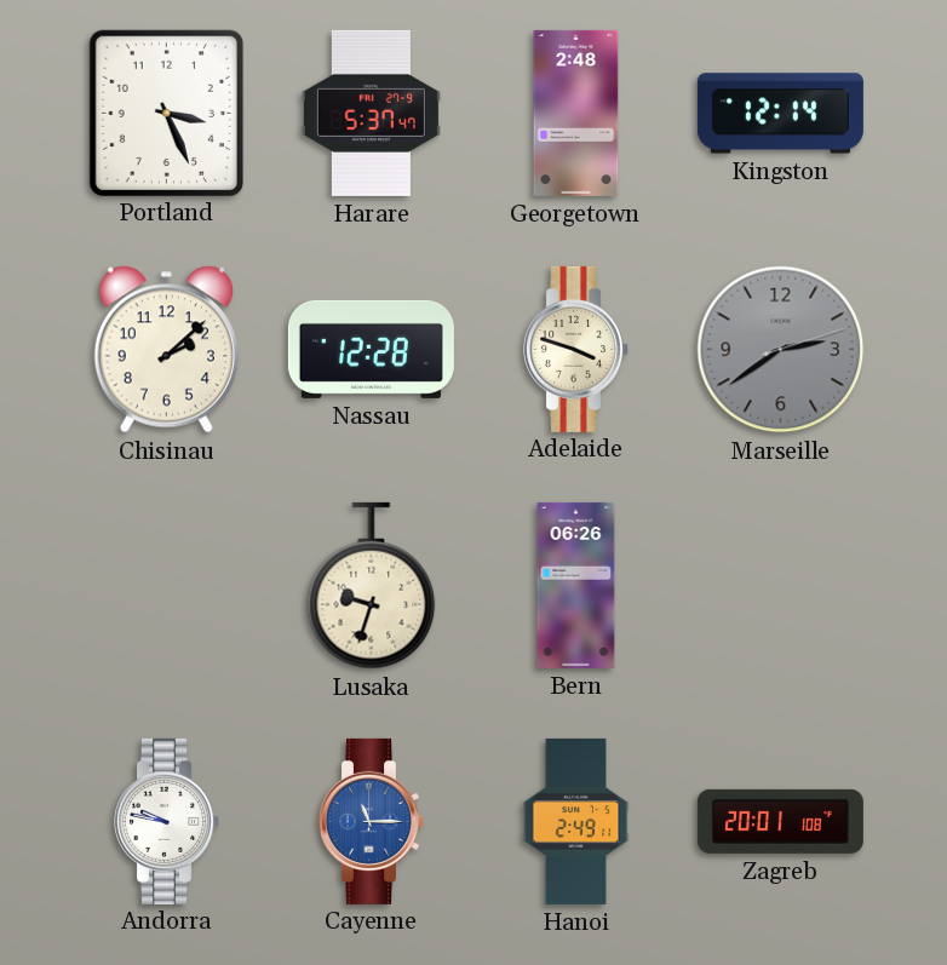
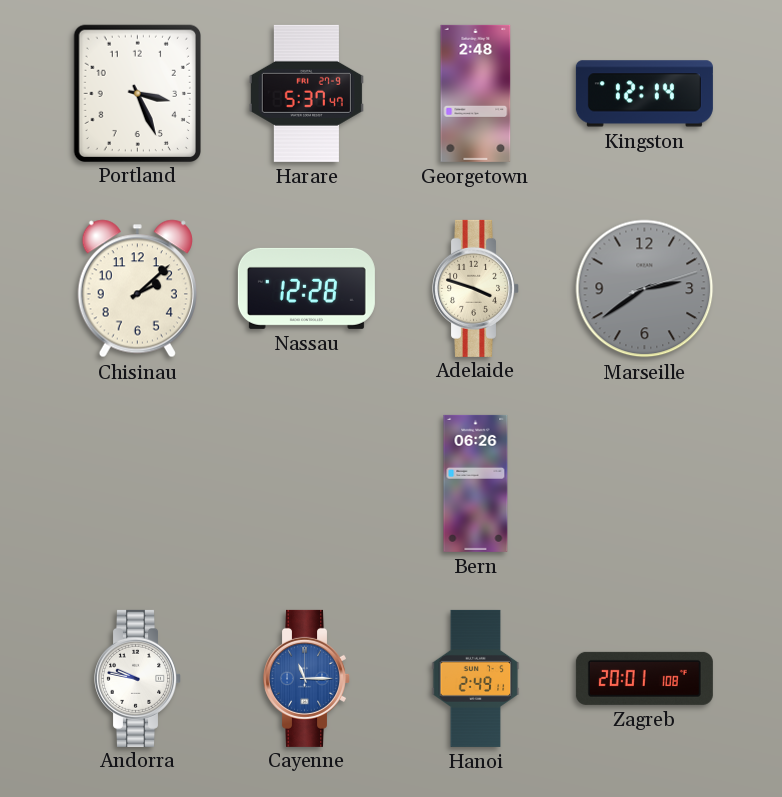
Lusaka: 9:33 -> none (372, 586)
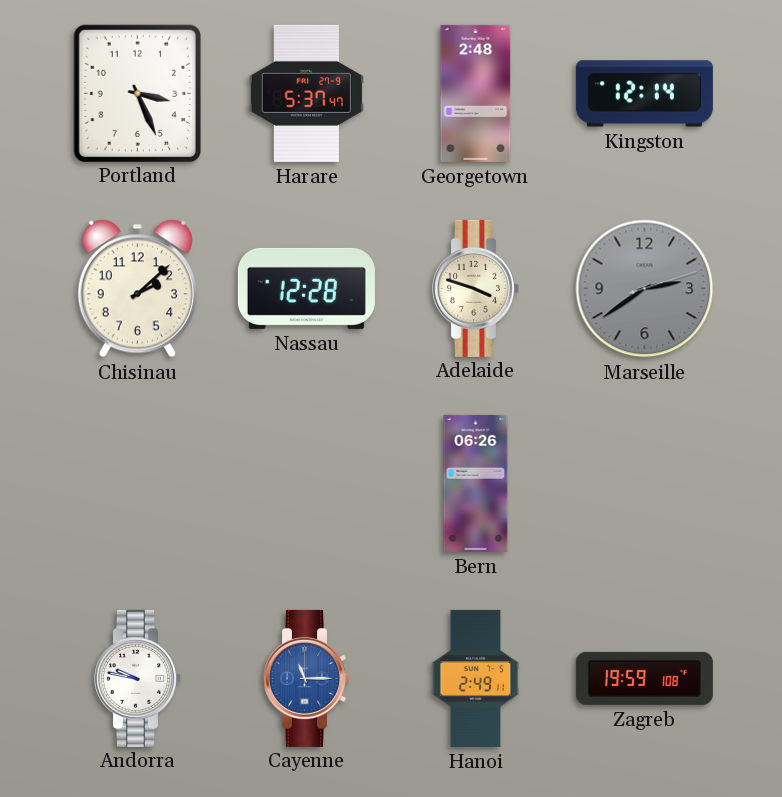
Zagreb: 20:01 -> 19:59 (644, 678)
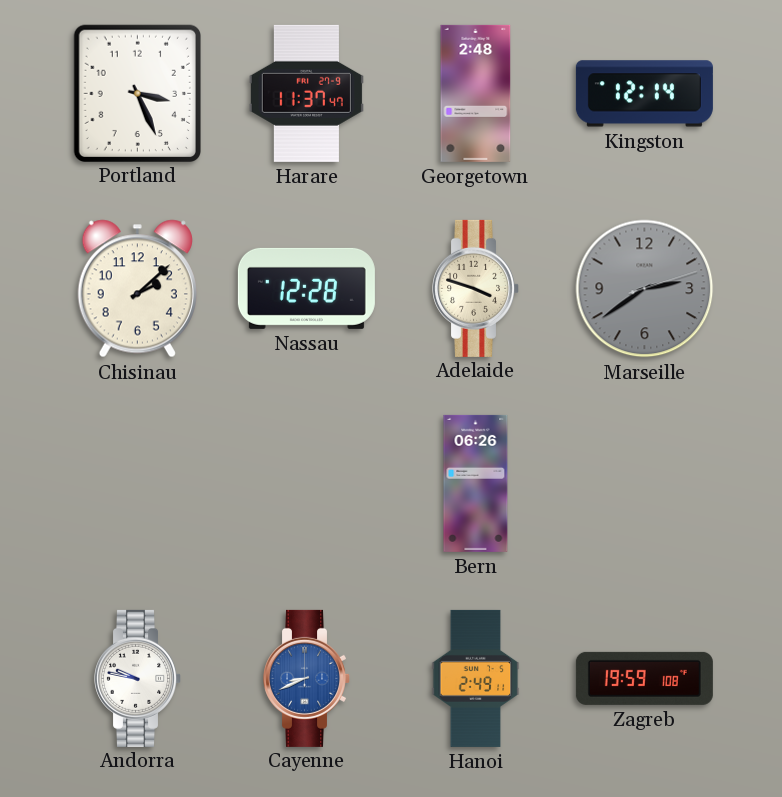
Harare: 5:37 -> 11:37 (306, 93)
Cayenne: 11:15 -> 8:41 (307, 678)
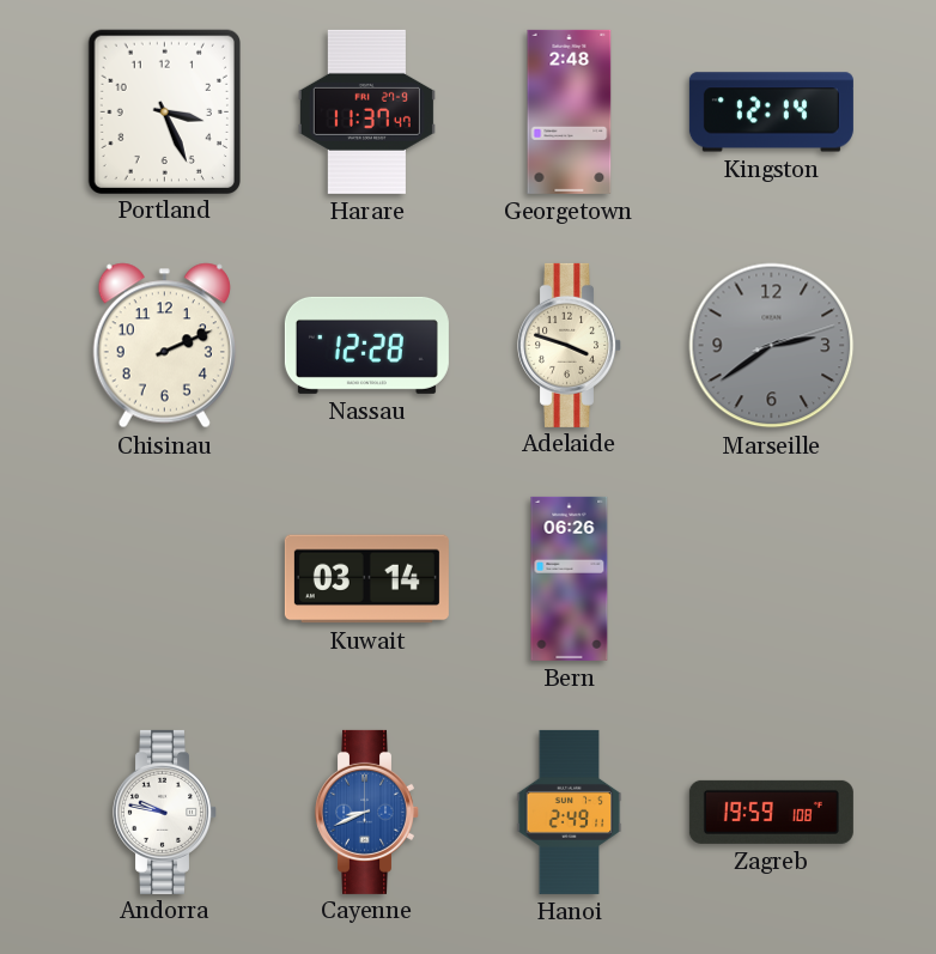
Chisinau: 2:08 -> 2:11 (164, 346)
Kuwait: none -> 03:14 (366, 579)
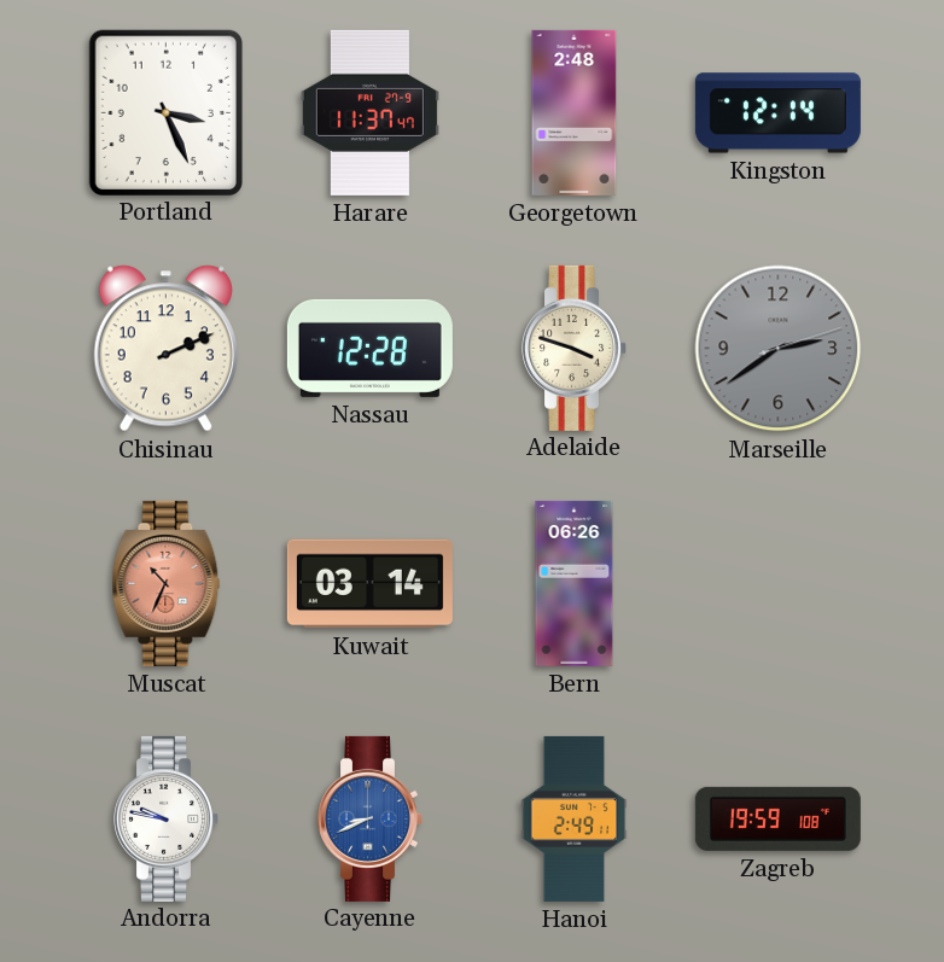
Muscat: none -> 10:34 (167, 583)
